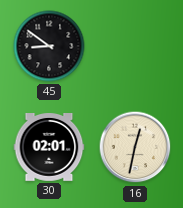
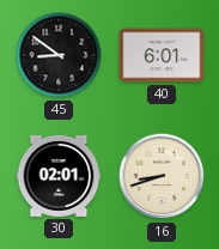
40: none -> 6:01 (162, 55)
16: 12:32 -> 8:42 (162, 176)
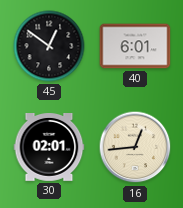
45: 8:51 -> 12:51 (49, 46)
16: 8:42 -> 12:44 (135, 147)
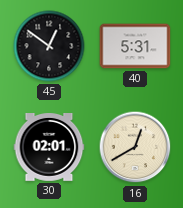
40: 6:01 -> 5:31 (135, 46)
16: 12:44 -> 12:40 (135, 147)
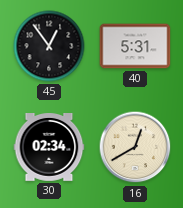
45: 12:51 -> 12:54 (49, 46)
30: 02:01 -> 02:34 (49, 148)
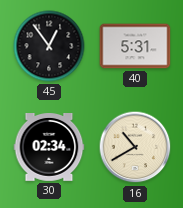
16: 12:40 -> 10:40 (135, 147)
